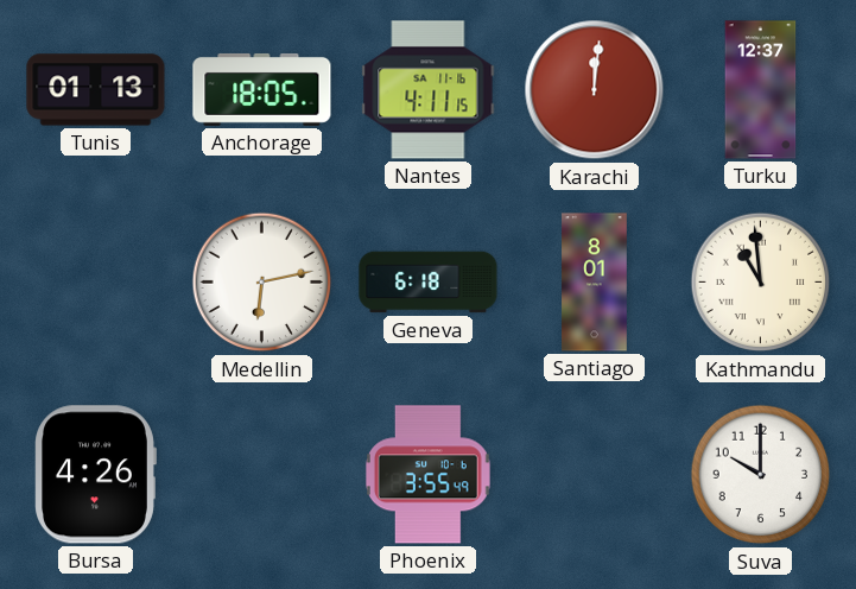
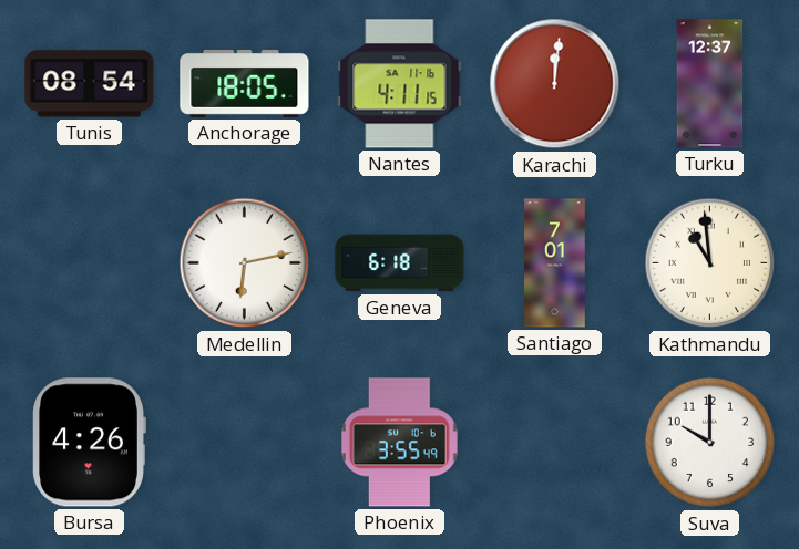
Tunis: 01:13 -> 08:54 (90, 84)
Santiago: 8:01 -> 7:01 (555, 263)
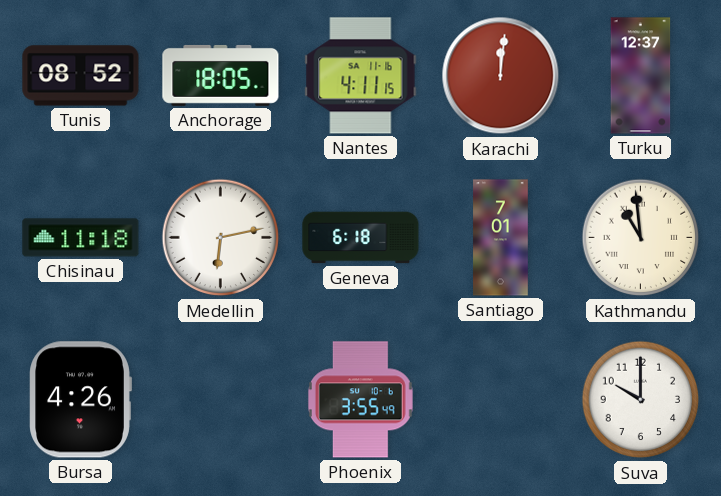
Tunis: 08:54 -> 08:52 (81, 76)
Chisinau: none -> 11:18 (81, 238)
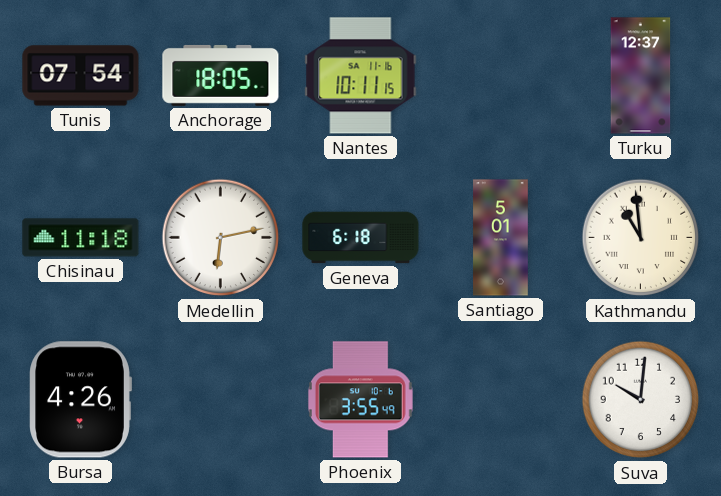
Tunis: 08:52 -> 07:54 (81, 76)
Nantes: 4:11 -> 10:11 (361, 76)
Karachi: 12:01 -> none (501, 76)
Santiago: 7:01 -> 5:01 (501, 238)
Suva: 10:00 -> 10:01 (641, 400)
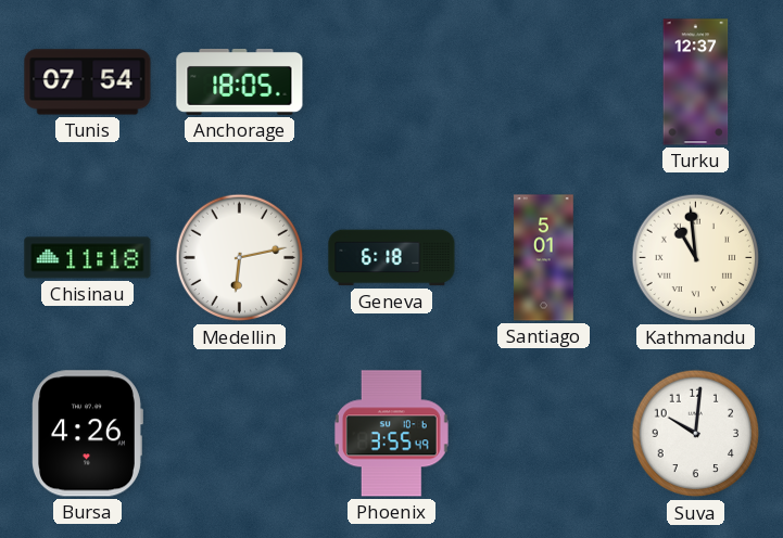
Nantes: 10:11 -> none (361, 76)
